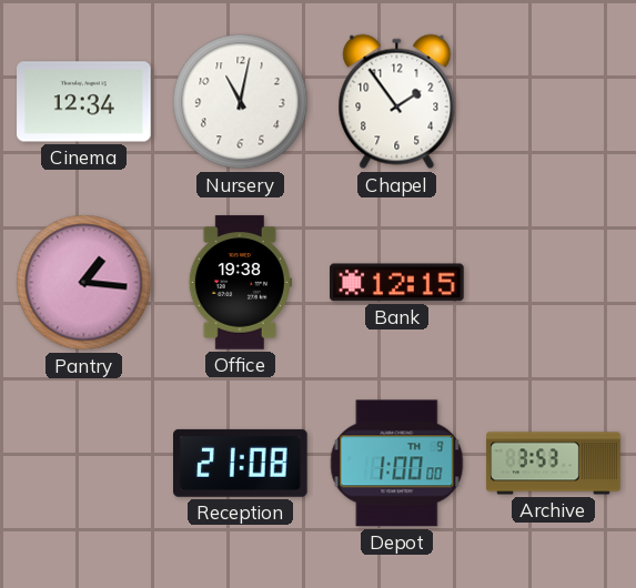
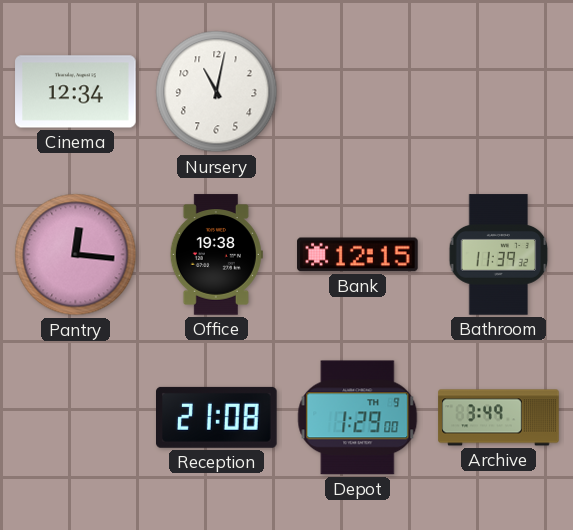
Chapel: 1:54 -> none (397, 102)
Pantry: 1:16 -> 12:16 (76, 255)
Bathroom: none -> 11:39 (499, 255)
Depot: 1:00 -> 1:29 (358, 418)
Archive: 3:53 -> 3:49 (499, 418)
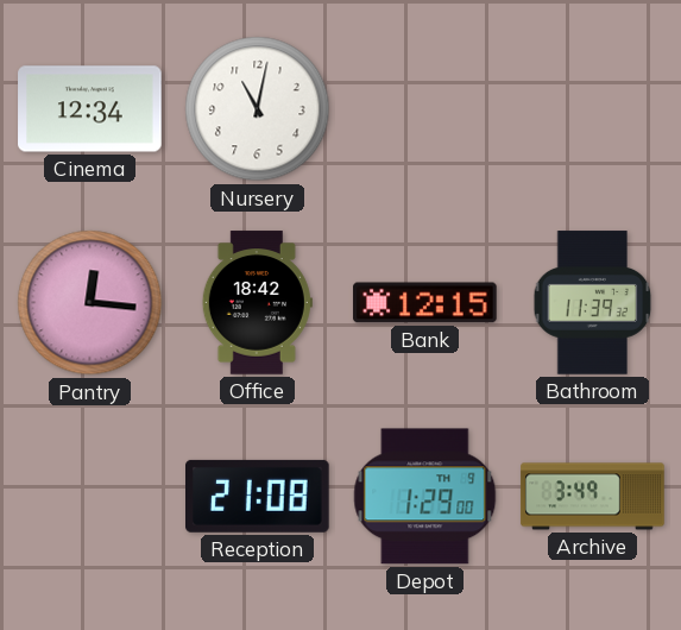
Office: 19:38 -> 18:42 (257, 303)
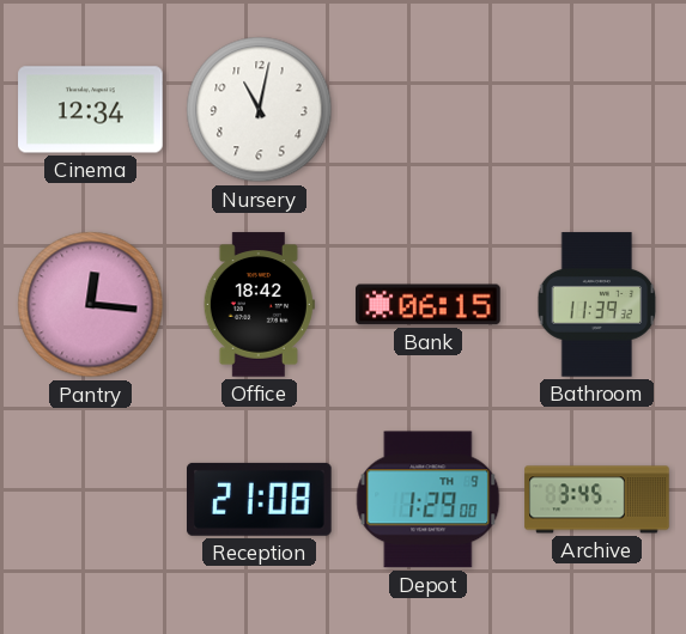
Bank: 12:15 -> 06:15 (429, 305)
Archive: 3:49 -> 3:45 (597, 500)
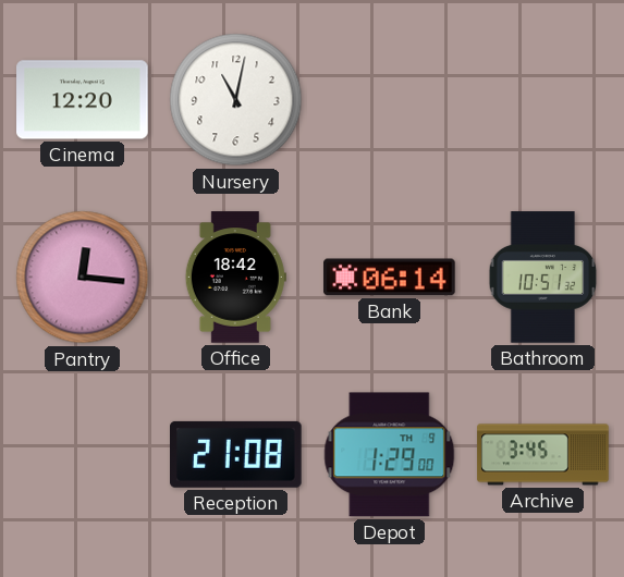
Cinema: 12:34 -> 12:20 (83, 100)
Bank: 06:15 -> 06:14 (390, 278)
Bathroom: 11:39 -> 10:51 (543, 278)
